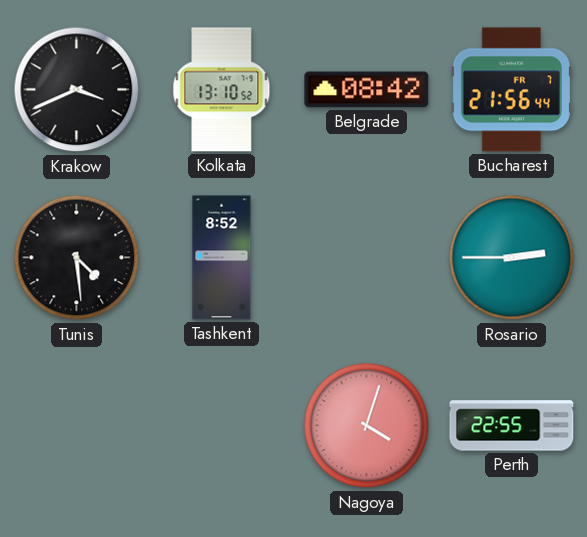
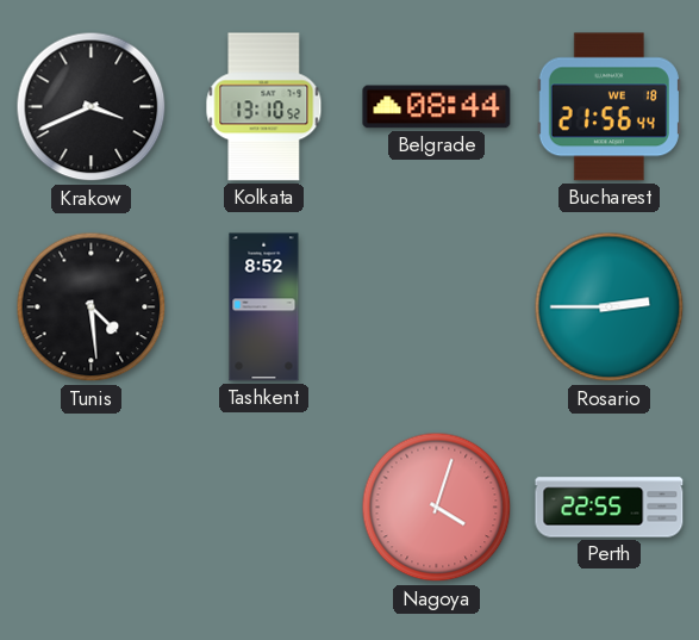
Belgrade: 08:42 -> 08:44 (437, 107)
Bucharest date: FR 7 -> WE 18 (608, 107)
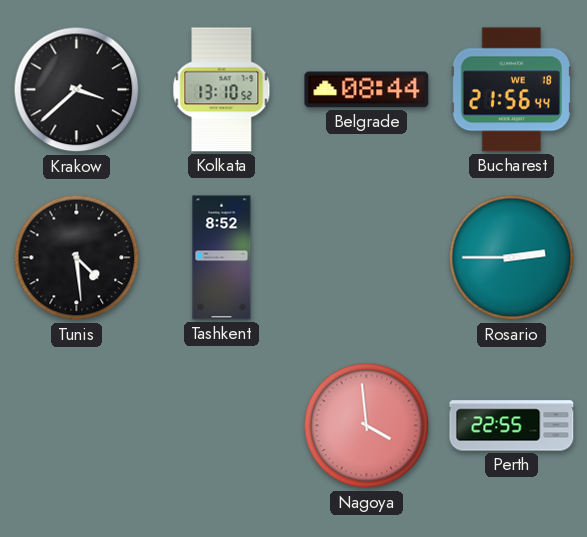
Krakow: 3:41 -> 3:38 (77, 90)
Nagoya: 4:03 -> 3:59 (367, 426)
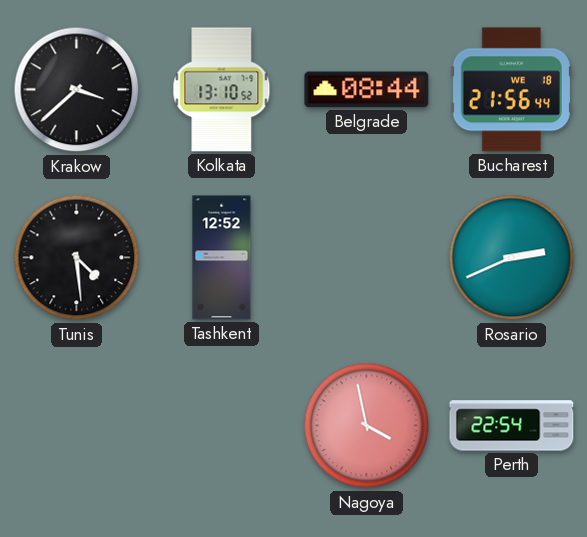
Tashkent: 8:52 -> 12:52 (222, 258)
Rosario: 2:45 -> 2:41 (512, 258)
Nagoya: 3:59 -> 3:58 (367, 426)
Perth: 22:55 -> 22:54 (512, 426)
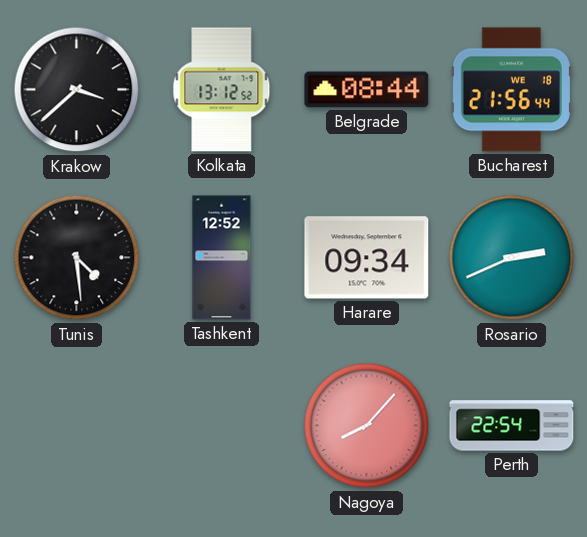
Kolkata: 13:10 -> 13:12 (222, 90)
Harare: none -> 09:34 (367, 258)
Nagoya: 3:58 -> 8:07 (367, 426)
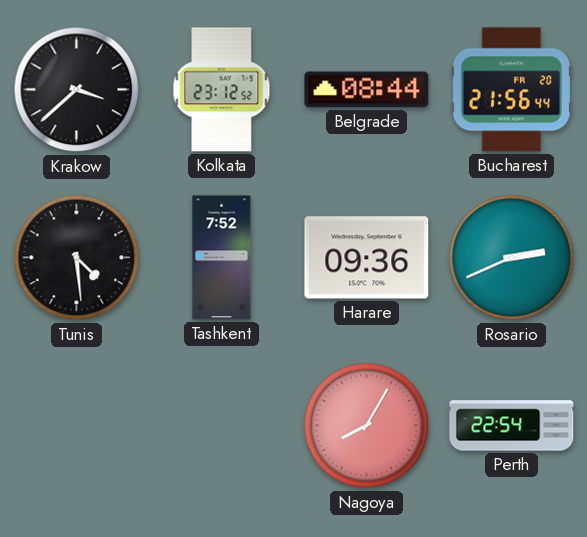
Kolkata: 13:12 -> 23:12 (222, 90)
Bucharest date: WE 18 -> FR 20 (511, 90)
Tashkent: 12:52 -> 7:52 (222, 258)
Harare: 09:34 -> 09:36 (367, 258)
Nagoya: 8:07 -> 8:05 (367, 426)
